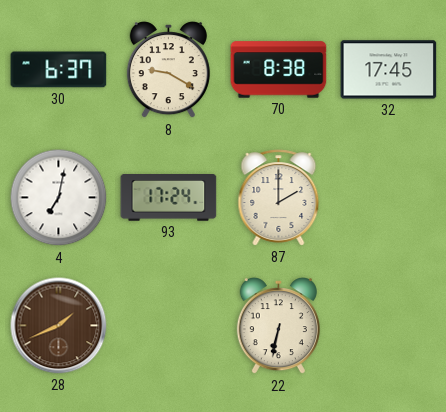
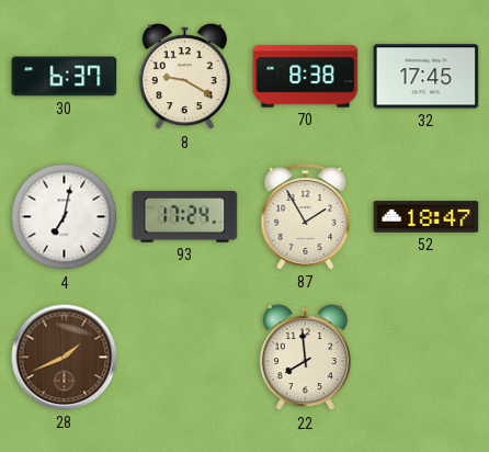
87: 2:00 -> 1:55 (306, 217)
52: none -> 18:47 (427, 217)
22: 6:32 -> 7:59 (305, 358)
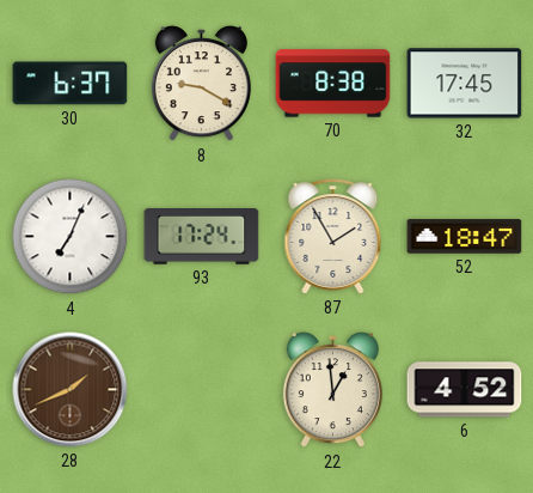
4: 7:02 -> 7:04 (71, 237)
22: 7:59 -> 12:59 (332, 390)
6: none -> 4:52 (465, 390)
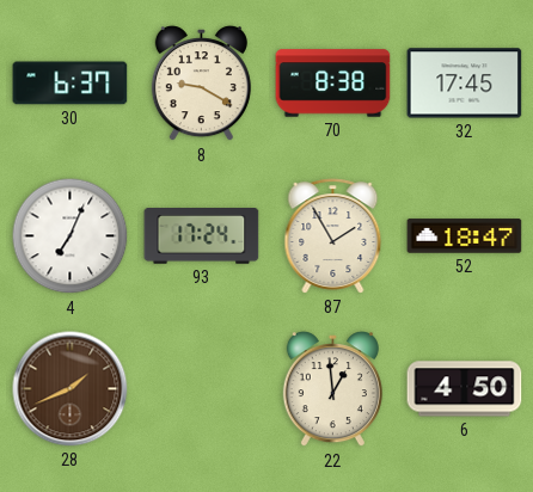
6: 4:52 -> 4:50 (465, 389)
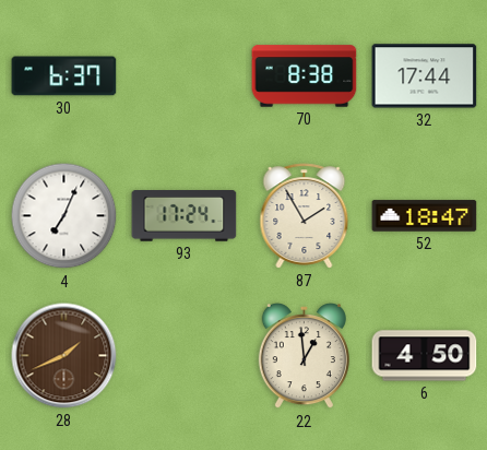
8: 9:20 -> none (201, 84)
32: 17:45 -> 17:44 (425, 76)
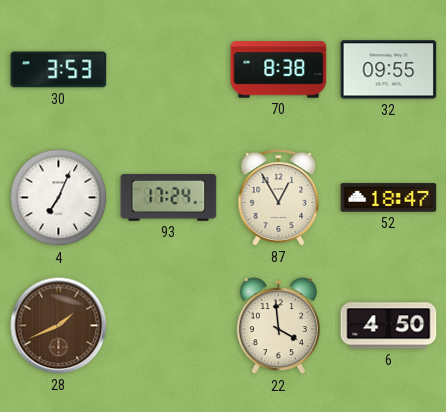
30: 6:37 -> 3:53 (59, 70)
32: 17:44 -> 09:55 (389, 70)
87: 1:55 -> 12:55 (279, 198)
22: 12:59 -> 3:59 (278, 326)
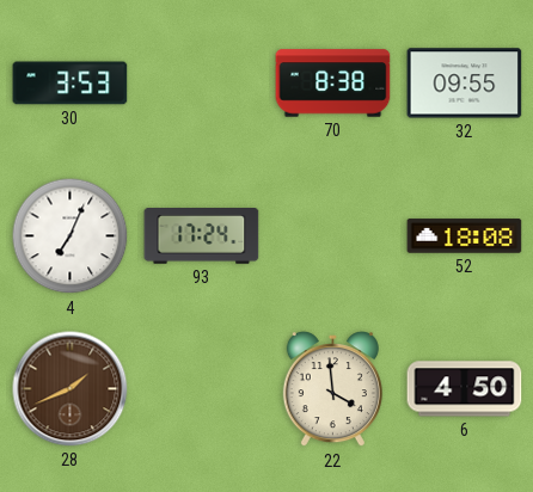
87: 12:55 -> none (279, 198)
52: 18:47 -> 18:08 (465, 236)
